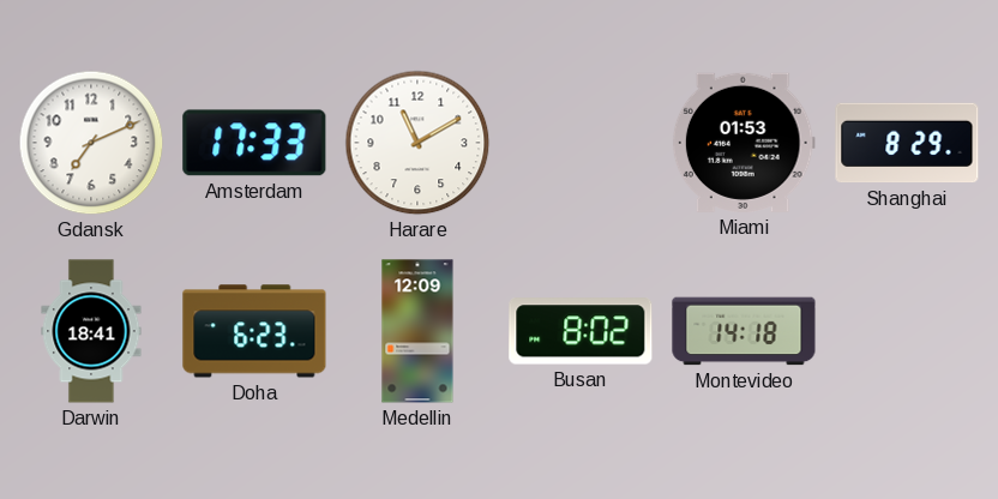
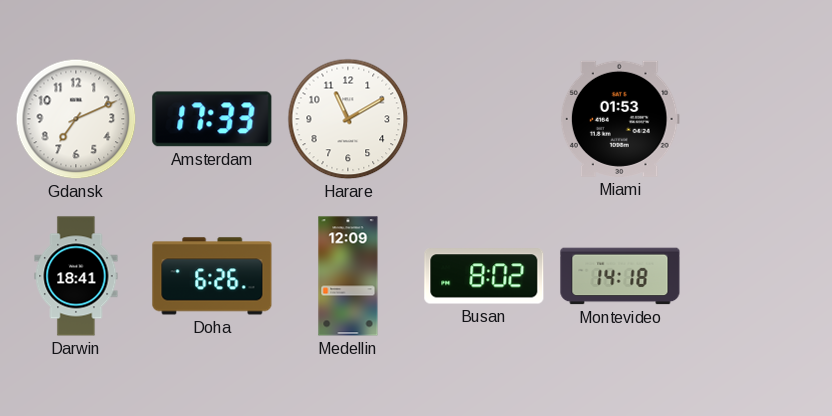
Shanghai: 8:29 -> none (907, 143)
Doha: 6:23 -> 6:26 (212, 276)
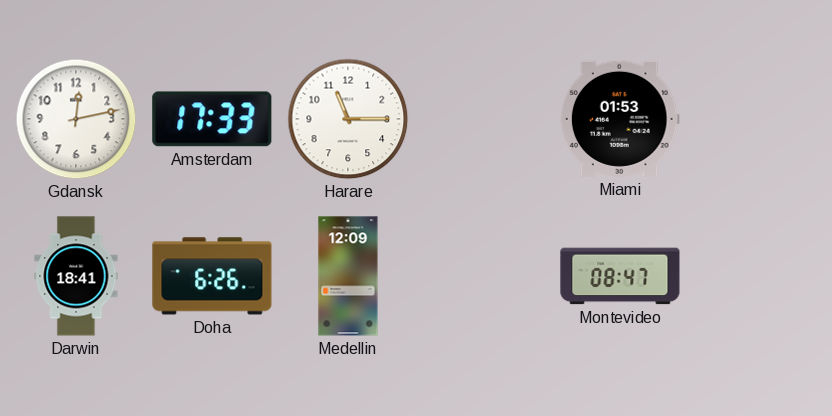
Gdansk: 7:11 -> 12:13 (76, 119)
Harare: 11:10 -> 11:15 (348, 119)
Busan: 8:02 -> none (484, 276)
Montevideo: 14:18 -> 08:47 (620, 276)
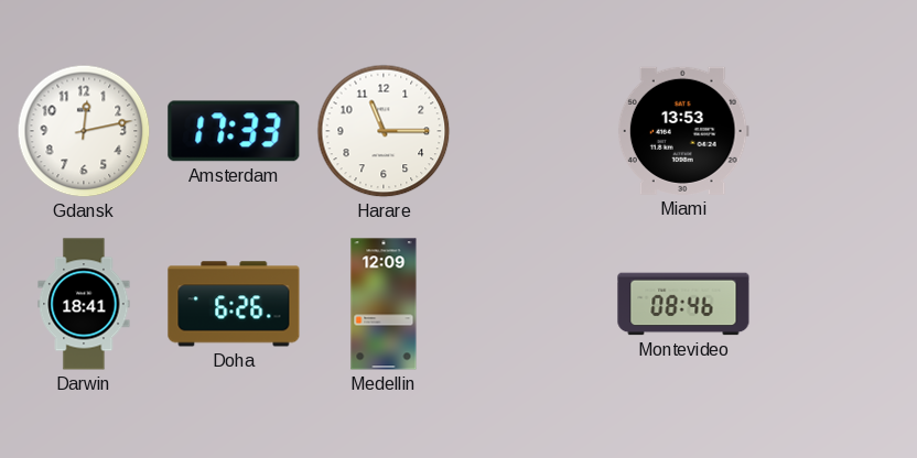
Miami: 01:53 -> 13:53 (683, 131)
Montevideo: 08:47 -> 08:46 (683, 304)
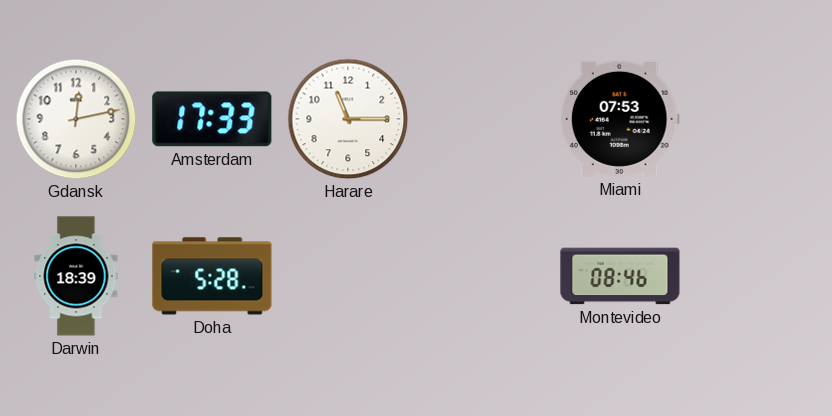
Miami: 13:53 -> 07:53 (620, 119)
Darwin: 18:41 -> 18:39 (76, 276)
Doha: 6:26 -> 5:28 (212, 276)
Medellin: 12:09 -> none (384, 304)
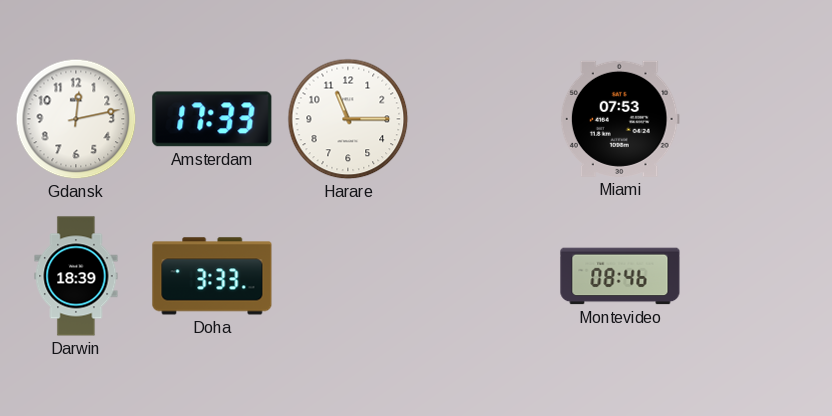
Doha: 5:28 -> 3:33 (212, 276)
